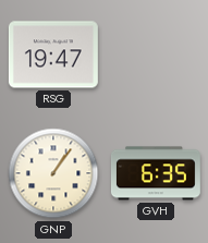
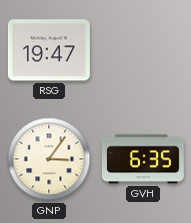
GNP: 1:06 -> 3:06 (49, 159)
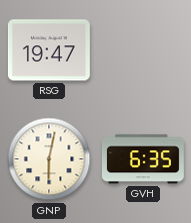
GNP: 3:06 -> 6:02 (49, 159)
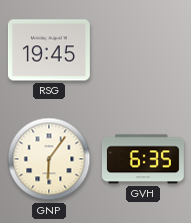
RSG: 19:47 -> 19:45 (49, 50)
GNP: 6:02 -> 6:06 (49, 159)
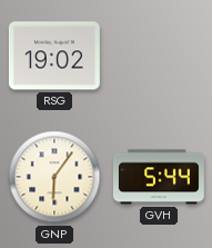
RSG: 19:45 -> 19:02 (54, 56)
GVH: 6:35 -> 5:44 (159, 177)
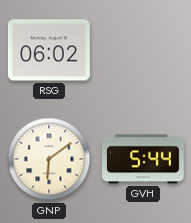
RSG: 19:02 -> 06:02 (49, 50)
GNP: 6:06 -> 6:09 (49, 159)
